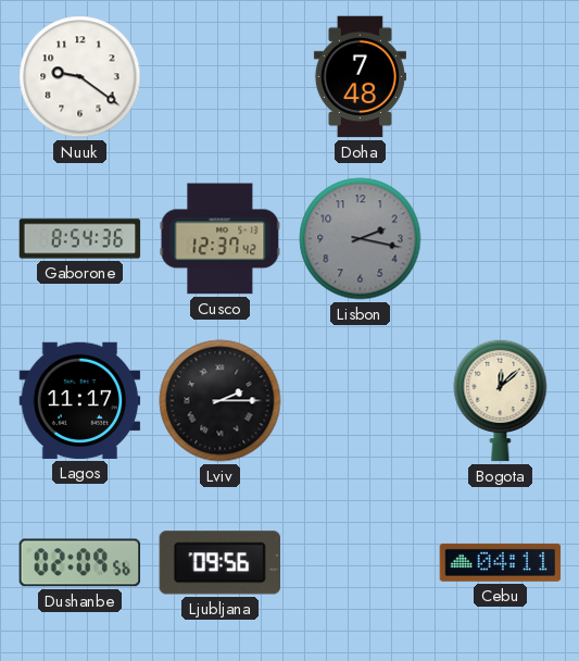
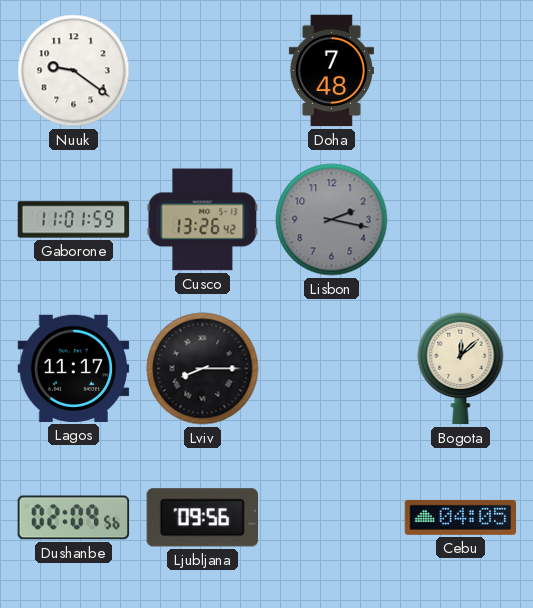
Gaborone: 8:54 -> 11:01 (74, 220)
Cusco: 12:37 -> 13:26 (203, 220)
Lviv: 2:15 -> 8:15 (203, 369)
Cebu: 04:11 -> 04:05 (461, 517)
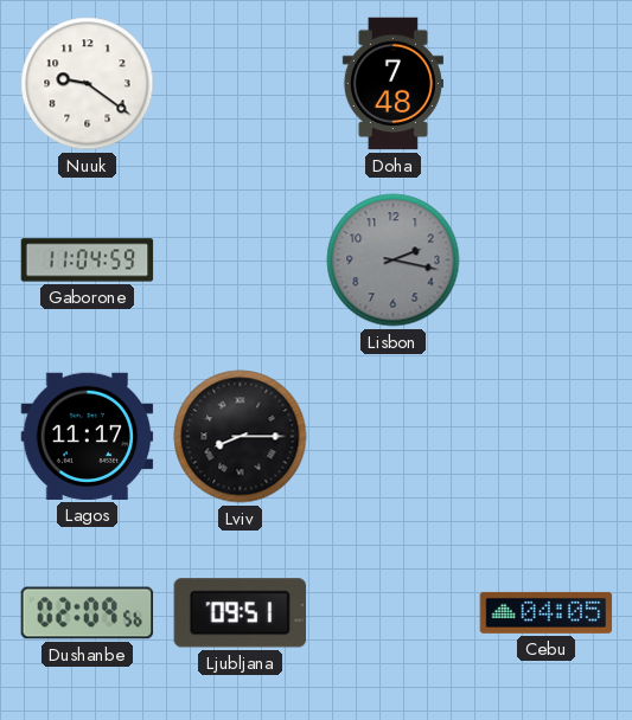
Gaborone: 11:01 -> 11:04 (88, 261)
Cusco: 13:26 -> none (203, 220)
Bogota: 12:08 -> none (461, 368)
Ljubljana: 09:56 -> 09:51 (240, 613)
